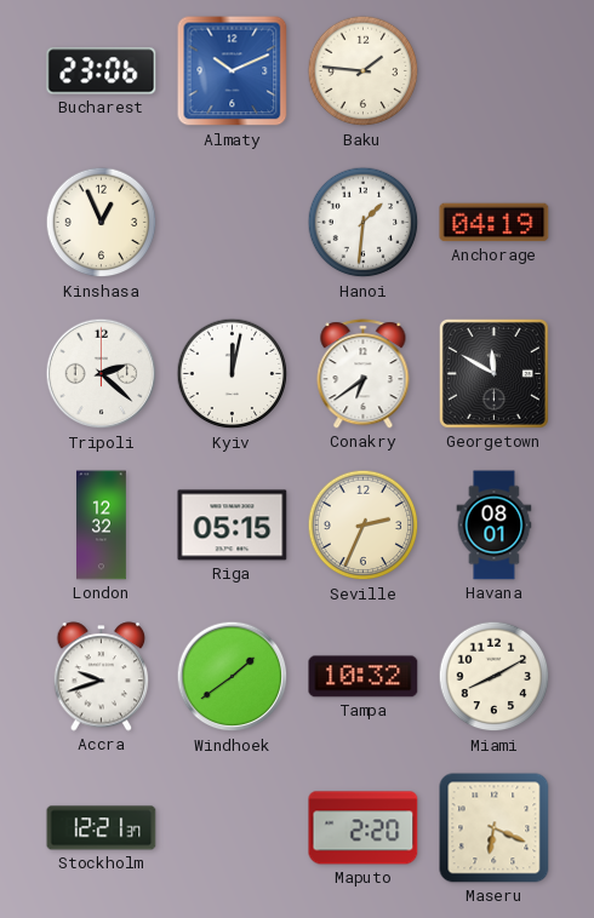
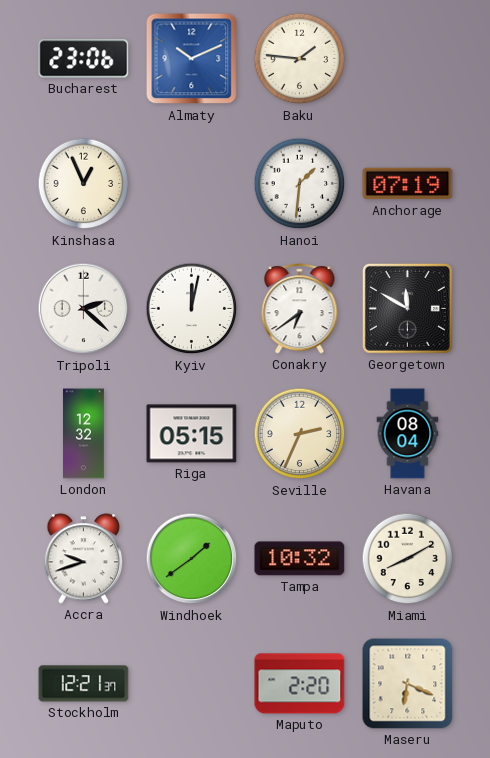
Anchorage: 04:19 -> 07:19 (408, 184)
Havana: 08:01 -> 08:04 (408, 434)
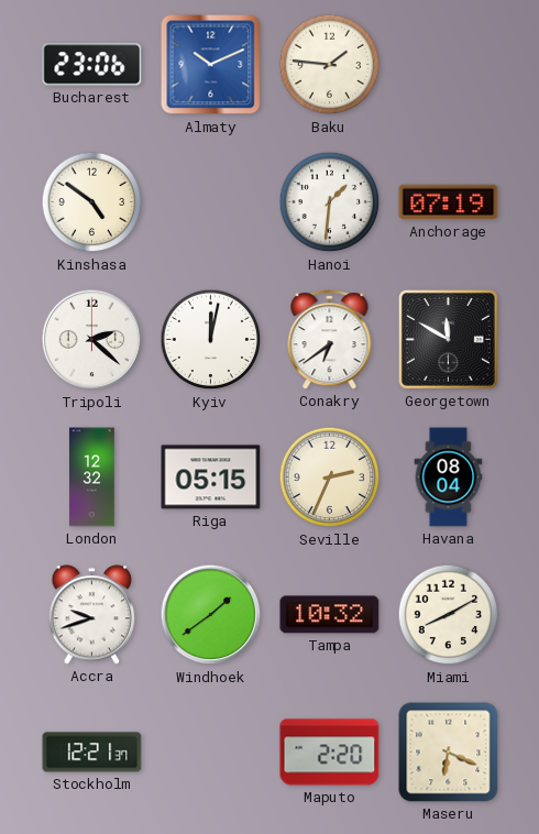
Kinshasa: 12:56 -> 4:51 (92, 202)
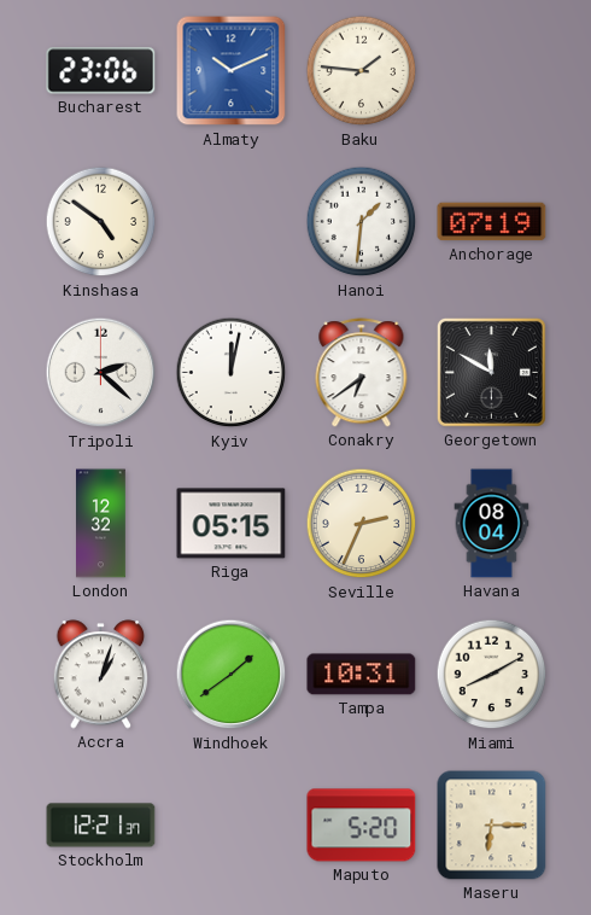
Accra: 9:42 -> 1:03 (101, 675)
Tampa: 10:32 -> 10:31 (362, 675)
Maputo: 2:20 -> 5:20 (362, 826)
Maseru: 6:19 -> 6:15 (492, 826)
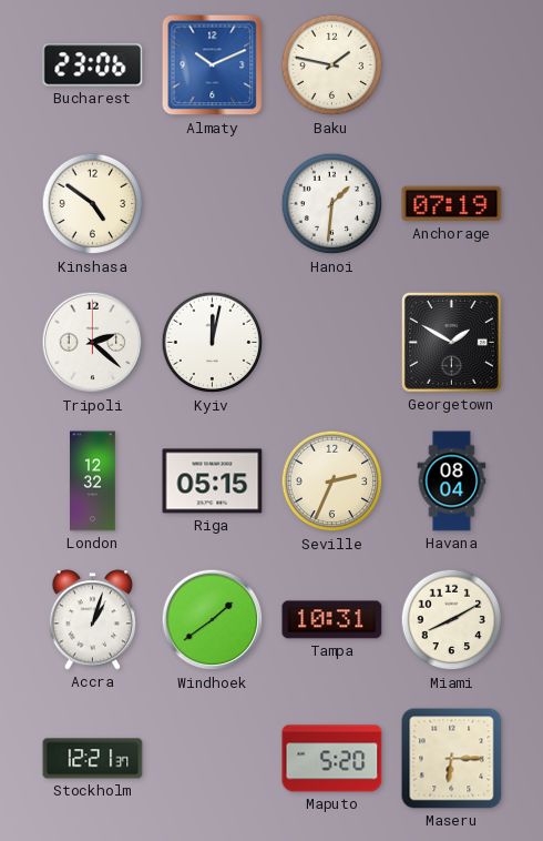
Baku: 1:46 -> 1:47 (332, 65)
Conakry: 6:39 -> none (362, 373)
Georgetown: 11:50 -> 1:50 (451, 342)
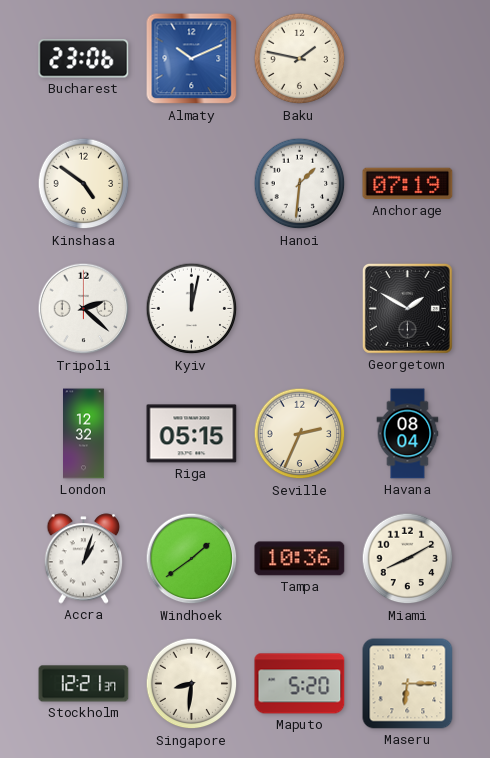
Tampa: 10:31 -> 10:36 (300, 559)
Singapore: none -> 8:31 (192, 684)
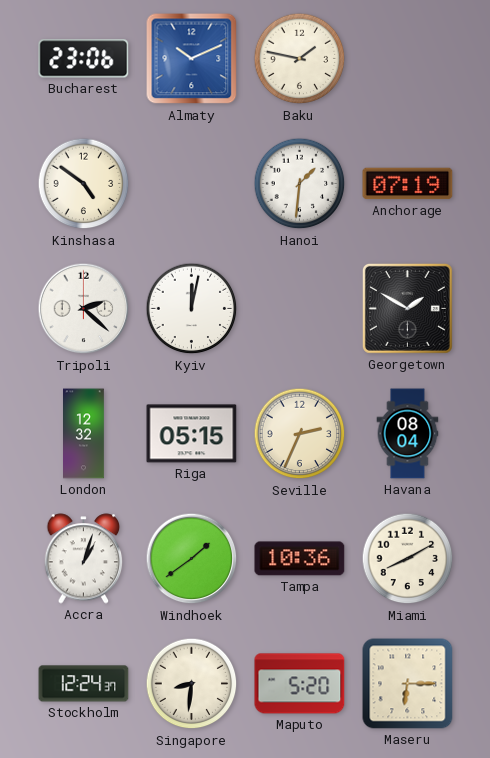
Stockholm: 12:21 -> 12:24 (84, 684)
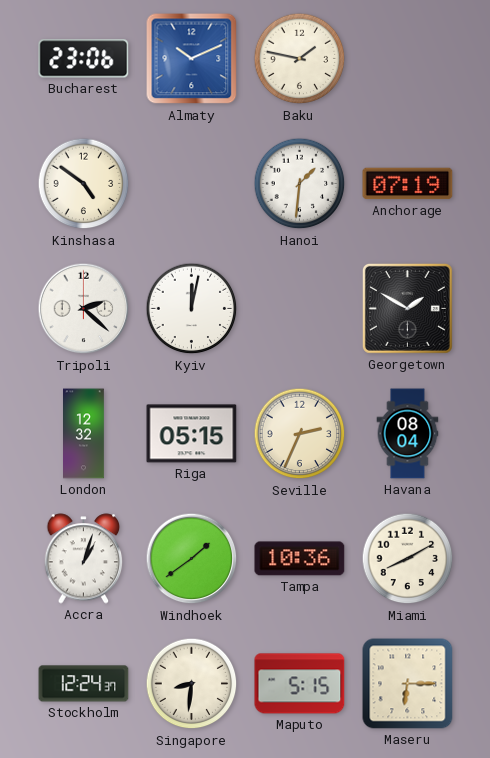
Maputo: 5:20 -> 5:15 (300, 684)
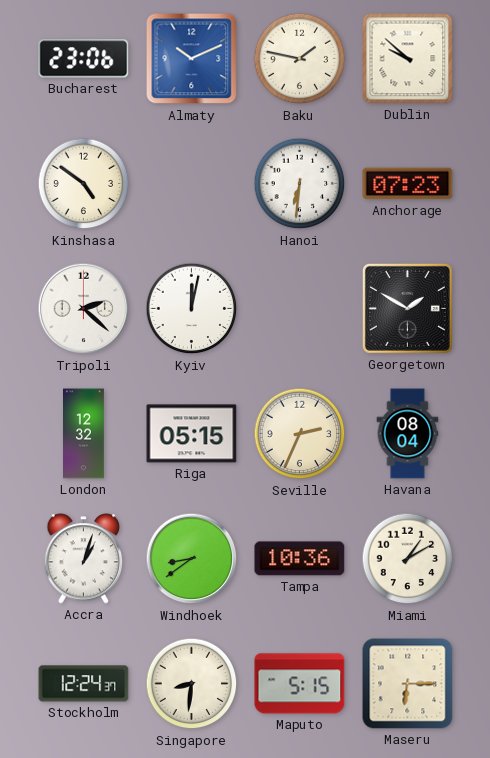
Dublin: none -> 9:52 (408, 59)
Hanoi: 1:31 -> 6:31 (300, 184)
Anchorage: 07:19 -> 07:23 (408, 184)
Windhoek: 1:39 -> 8:39 (192, 559)
Miami: 8:10 -> 1:10 (408, 559)
